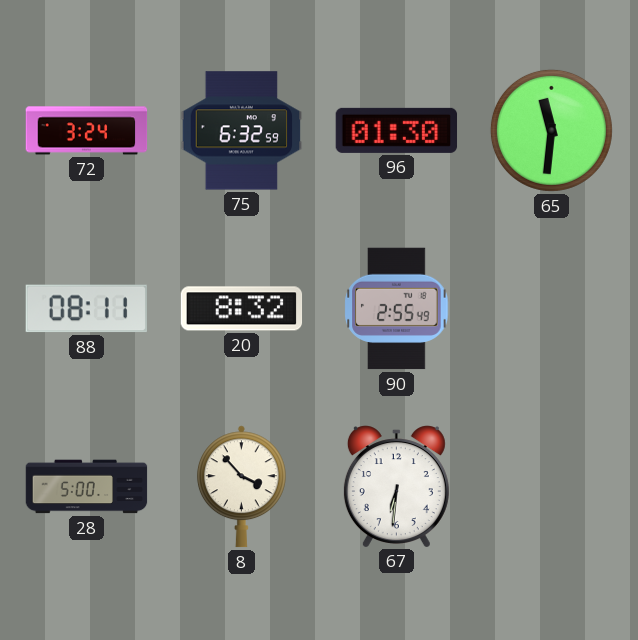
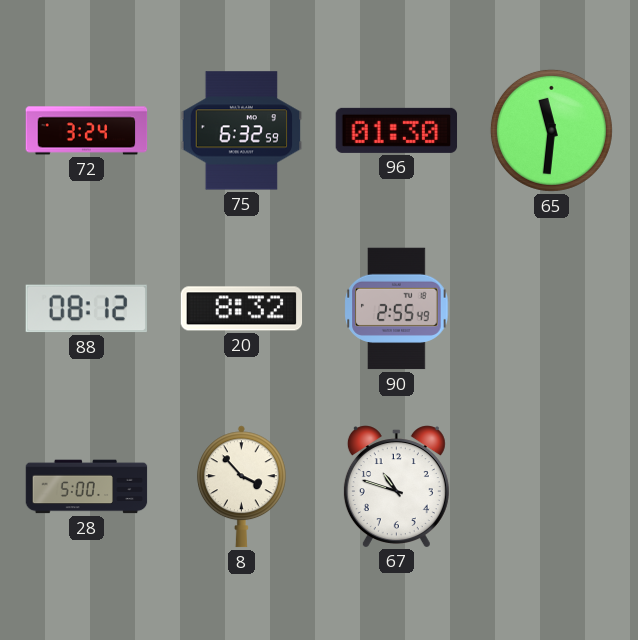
88: 08:11 -> 08:12 (86, 309)
67: 6:31 -> 10:48 (396, 486)
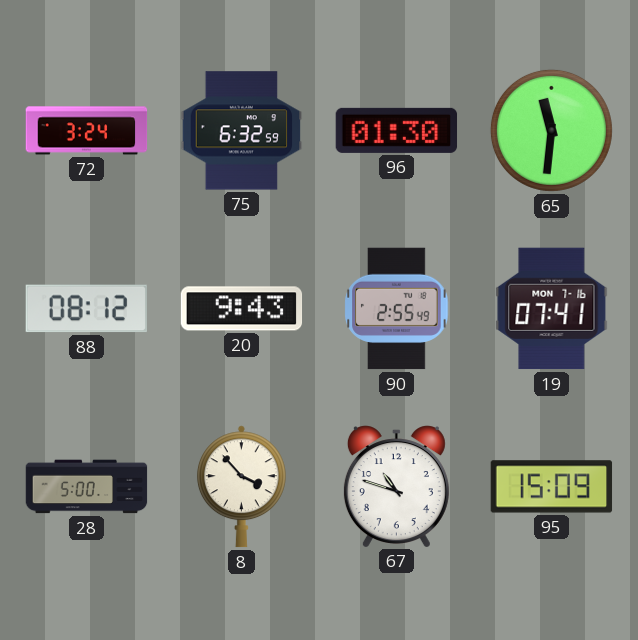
20: 8:32 -> 9:43 (242, 309)
19: none -> 07:41 (552, 309)
95: none -> 15:09 (552, 487)
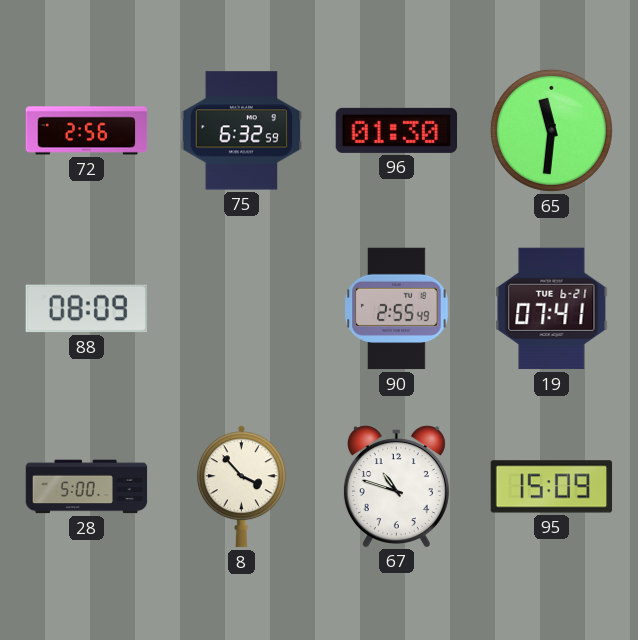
72: 3:24 -> 2:56 (87, 131)
88: 08:12 -> 08:09 (86, 309)
20: 9:43 -> none (242, 309)
19 date: MON 7-16 -> TUE 6-21 (552, 309)
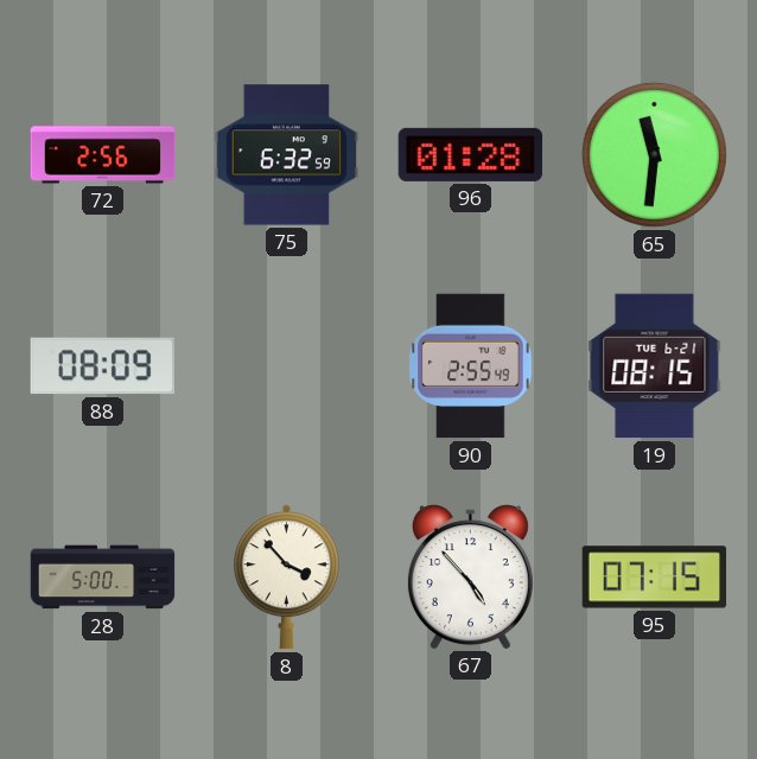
96: 01:30 -> 01:28 (471, 154)
19: 07:41 -> 08:15 (655, 366)
67: 10:48 -> 4:53 (470, 576)
95: 15:09 -> 07:15 (655, 578)
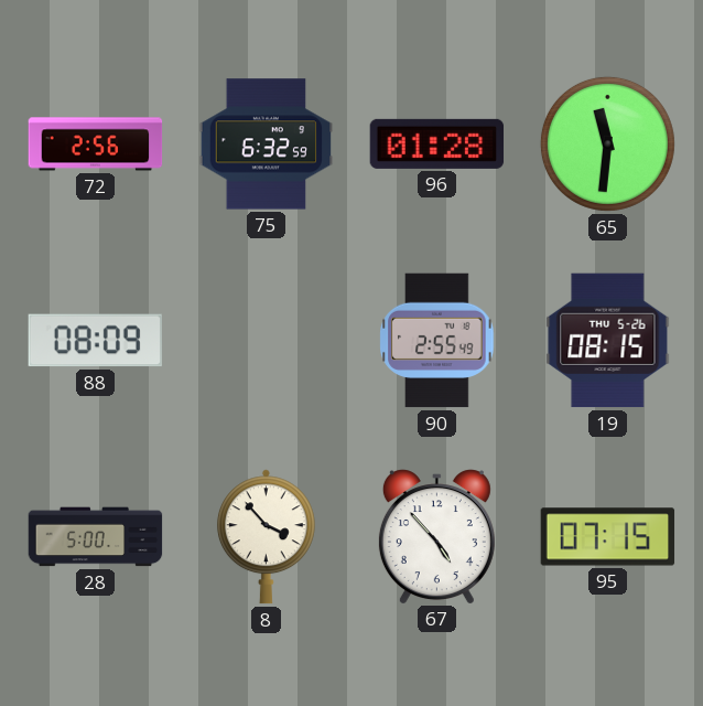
19 date: TUE 6-21 -> THU 5-26 (608, 341)
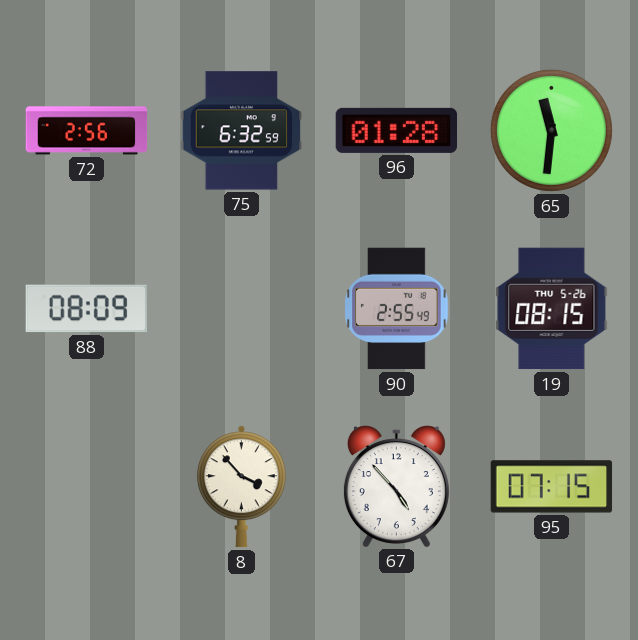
28: 5:00 -> none (96, 537)
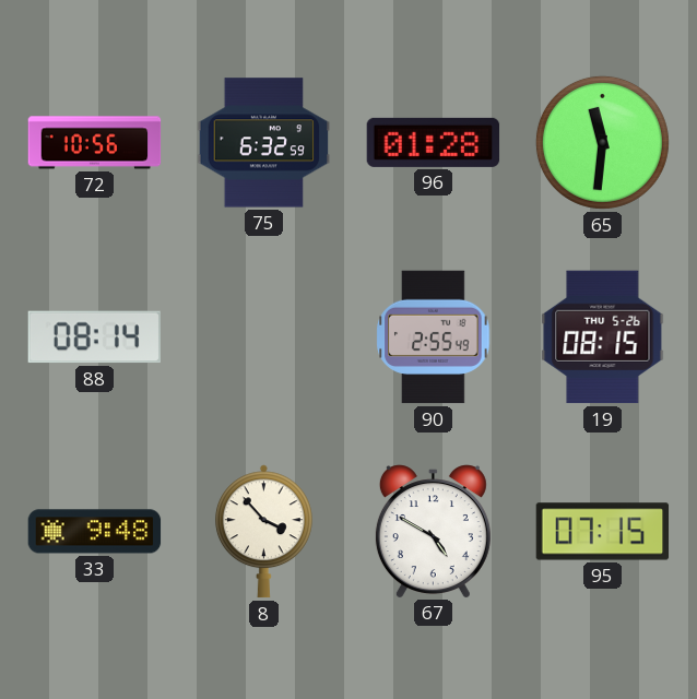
72: 2:56 -> 10:56 (95, 143)
88: 08:09 -> 08:14 (94, 337)
33: none -> 9:48 (95, 532)
67: 4:53 -> 4:50 (433, 531)
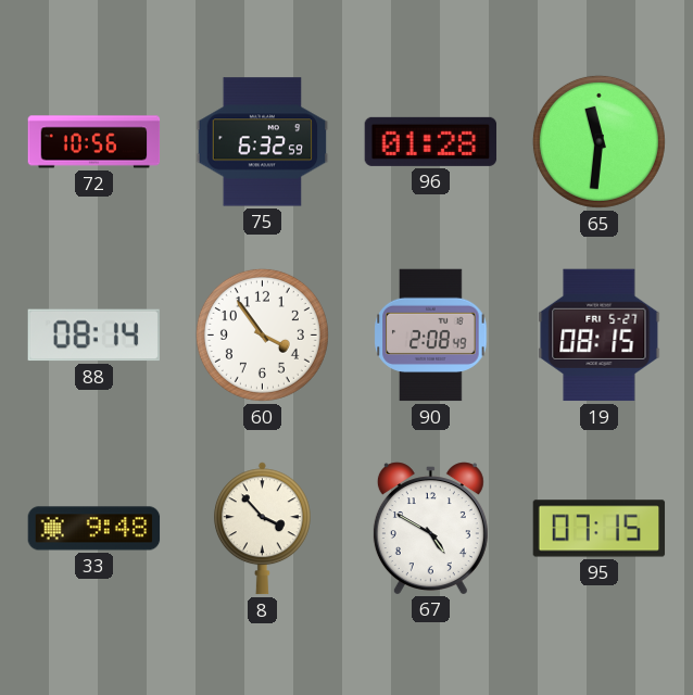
60: none -> 3:54 (262, 334)
90: 2:55 -> 2:08 (431, 336)
19 date: THU 5-26 -> FRI 5-27 (600, 336)
